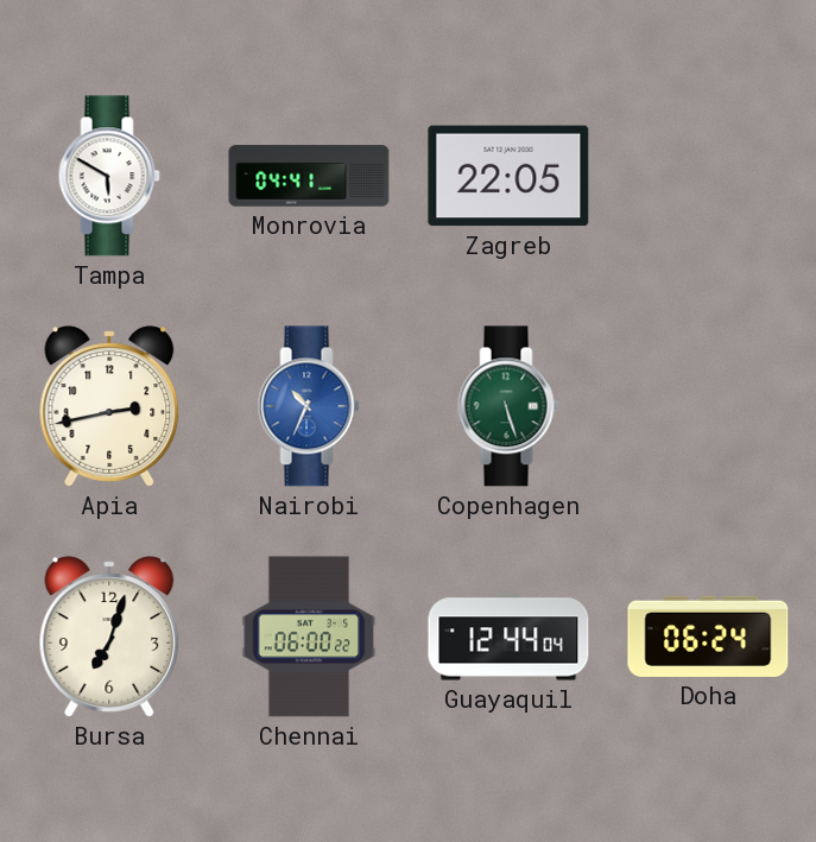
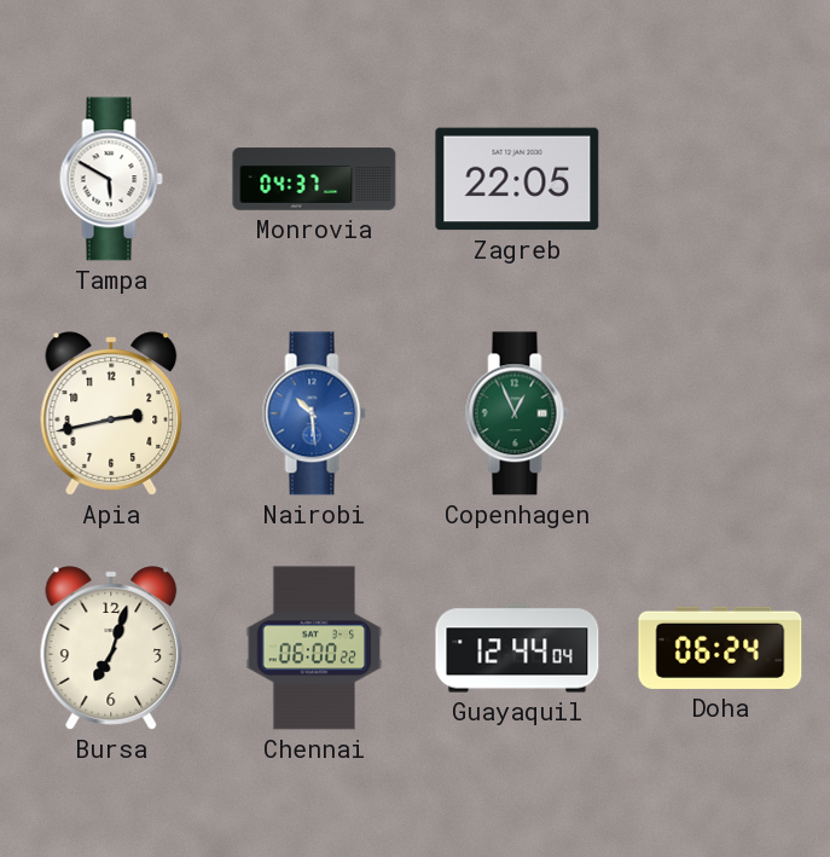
Monrovia: 04:41 -> 04:37 (314, 179)
Nairobi: 10:34 -> 10:29 (314, 413)
Copenhagen: 5:27 -> 12:56 (517, 413)
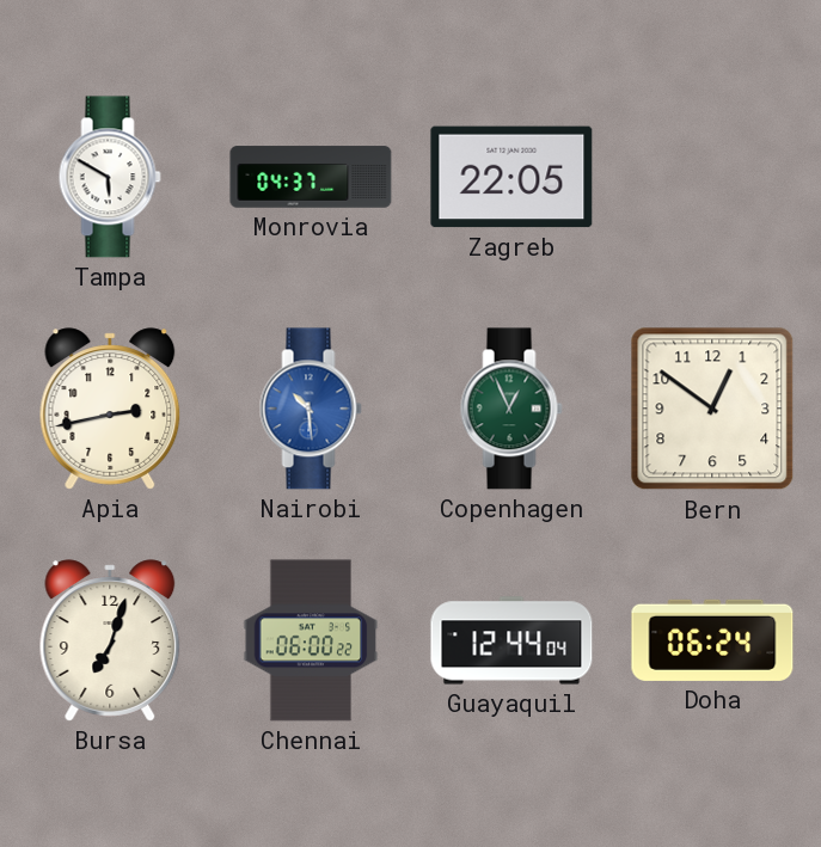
Bern: none -> 12:51 (712, 409)
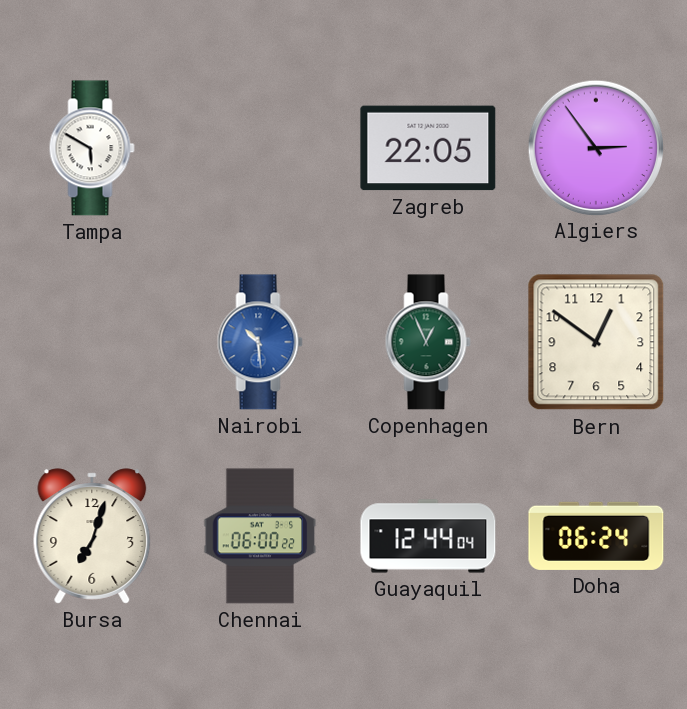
Monrovia: 04:37 -> none (311, 177)
Algiers: none -> 2:54 (595, 147)
Apia: 2:43 -> none (110, 409)
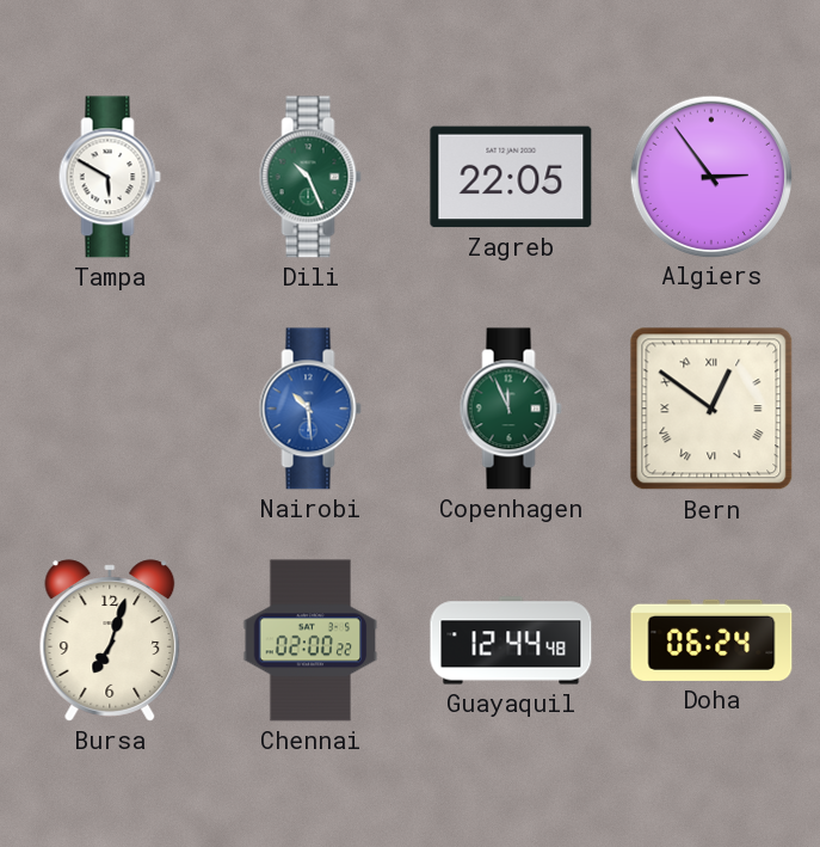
Dili: none -> 10:26 (310, 177)
Copenhagen: 12:56 -> 11:56 (511, 409)
Bern numerals: Arabic -> Roman (711, 409)
Chennai: 06:00 -> 02:00 (310, 640)
Guayaquil: 12:44:04 -> 12:44:48 (511, 640)
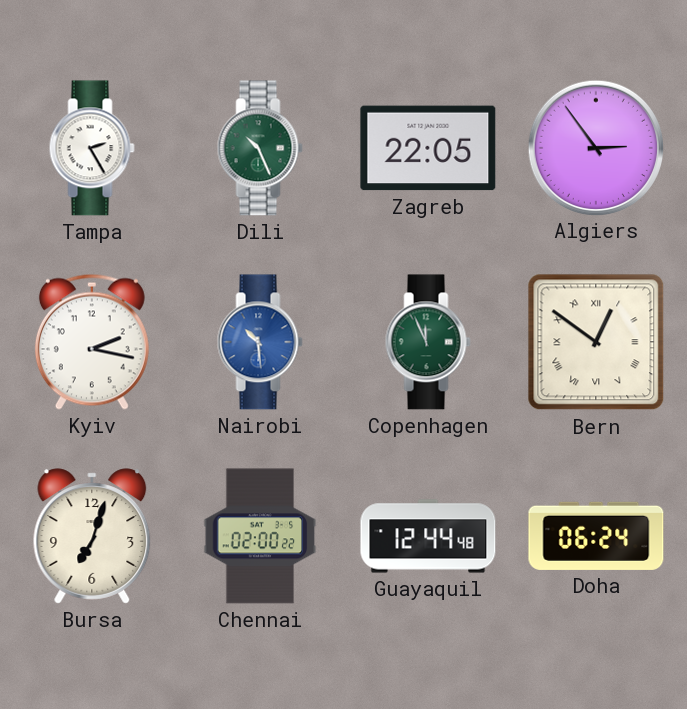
Tampa: 5:50 -> 2:25 (92, 148)
Kyiv: none -> 2:17 (92, 342)
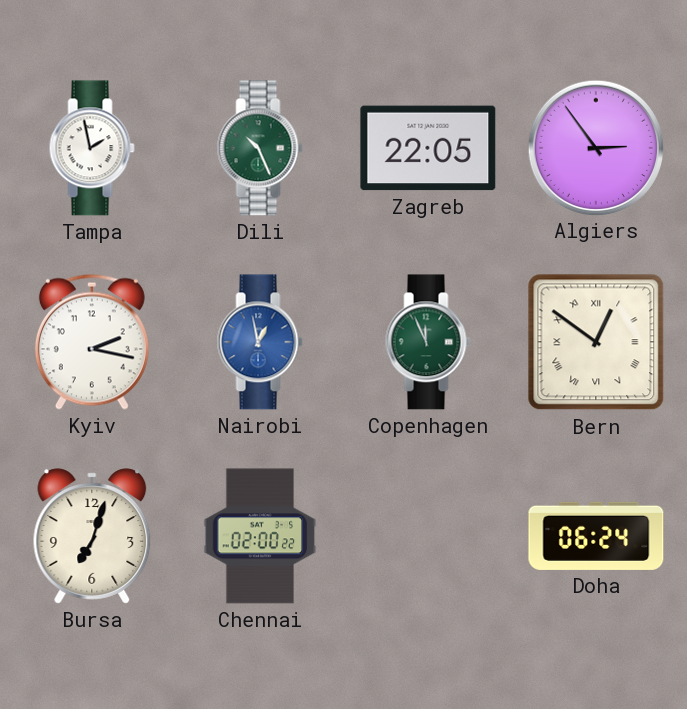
Tampa: 2:25 -> 1:58 (92, 148)
Nairobi: 10:29 -> 12:58 (260, 342)
Guayaquil: 12:44 -> none (428, 536)
